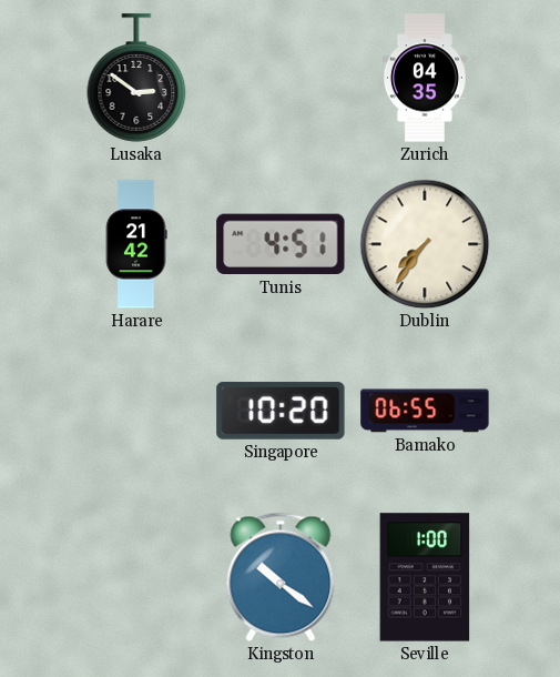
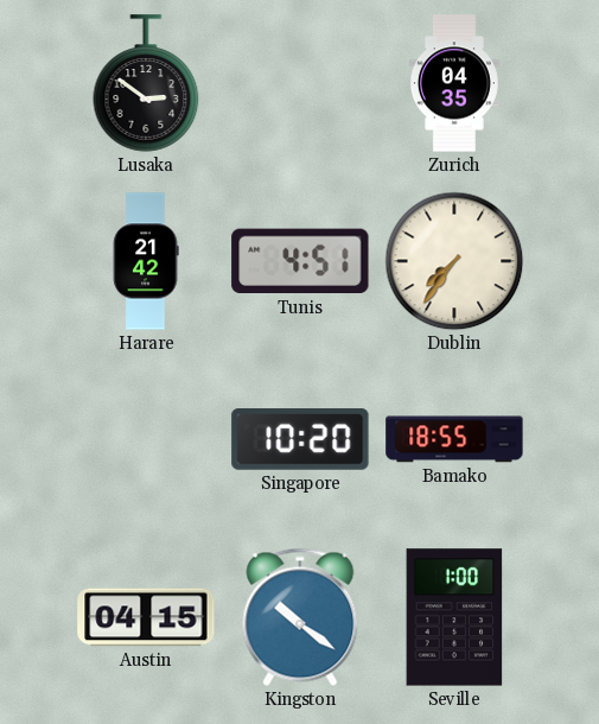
Bamako: 06:55 -> 18:55 (454, 439)
Austin: none -> 04:15 (146, 617)
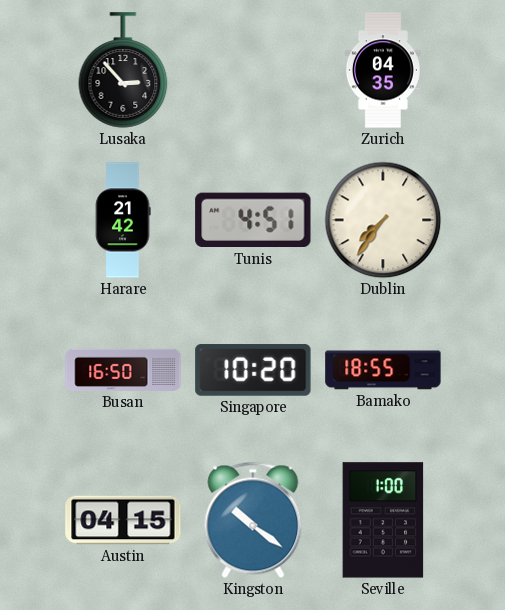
Lusaka: 2:51 -> 2:53 (123, 70)
Busan: none -> 16:50 (123, 370)
